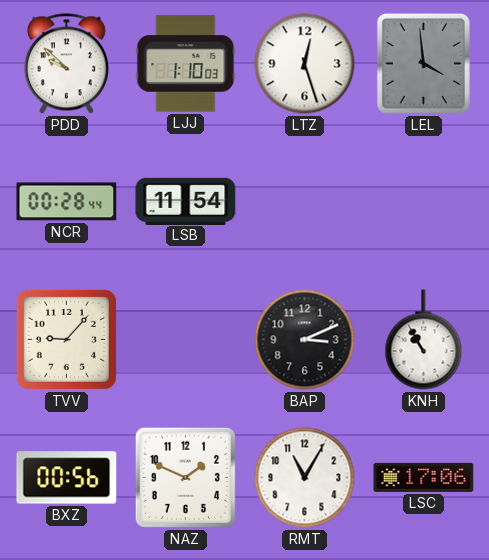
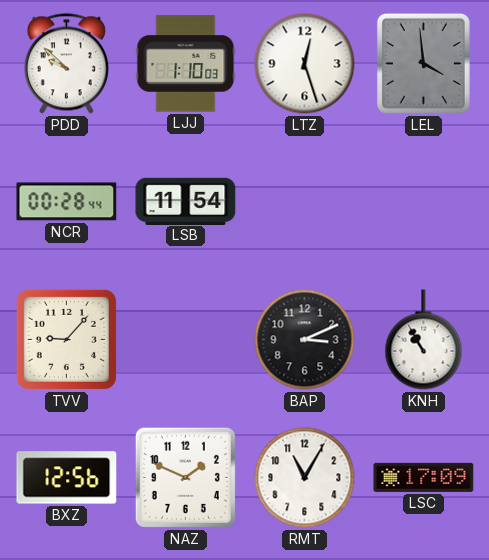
BXZ: 00:56 -> 12:56 (67, 478)
LSC: 17:06 -> 17:09 (424, 477)
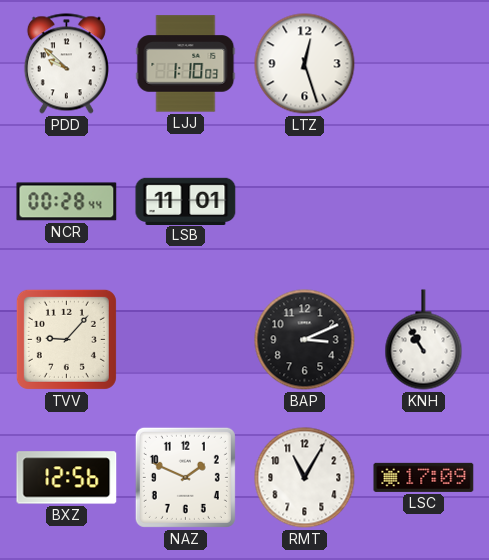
LEL: 3:59 -> none (423, 63)
LSB: 11:54 -> 11:01 (186, 201)
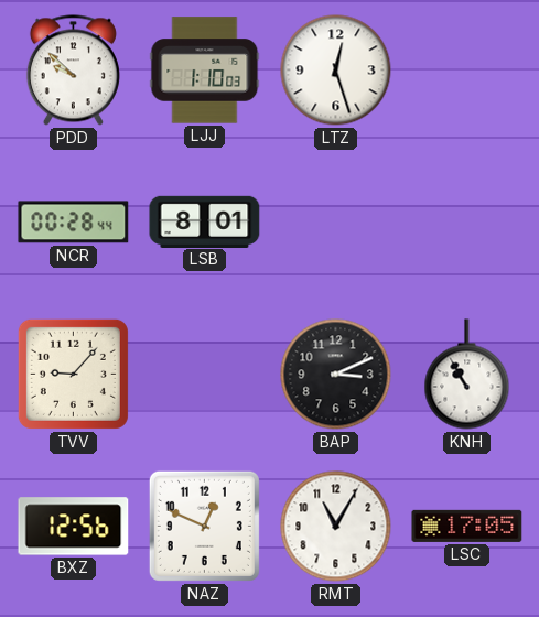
LSB: 11:01 -> 8:01 (205, 221)
NAZ: 1:49 -> 12:49 (204, 526)
LSC: 17:09 -> 17:05 (467, 526)
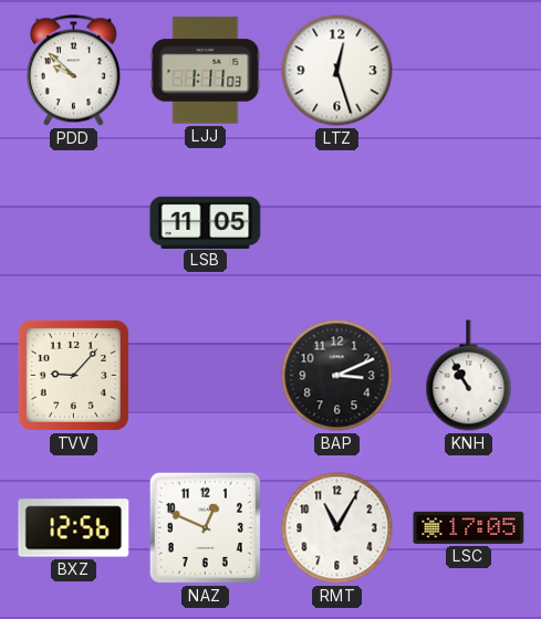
LJJ: 1:10 -> 1:11 (206, 71)
NCR: 00:28 -> none (74, 223)
LSB: 8:01 -> 11:05 (206, 222)
